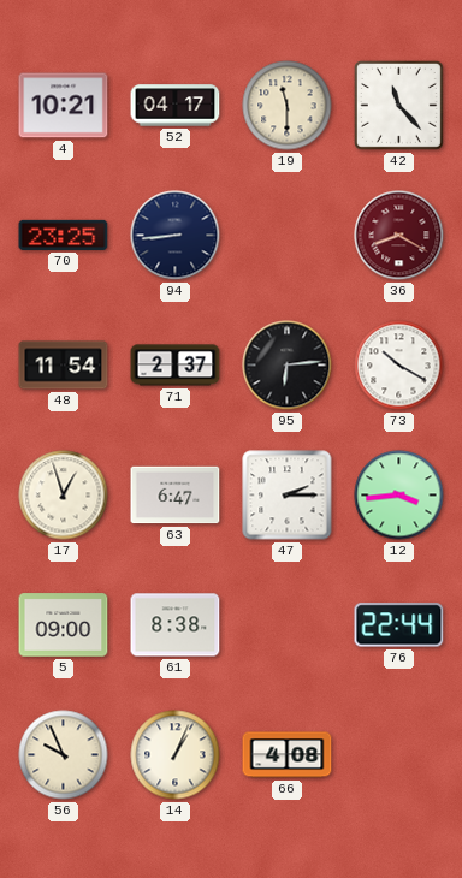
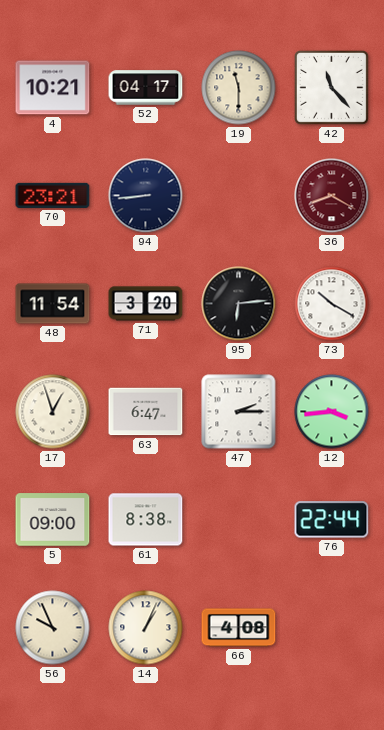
70: 23:25 -> 23:21 (53, 195)
71: 2:37 -> 3:20 (146, 304)
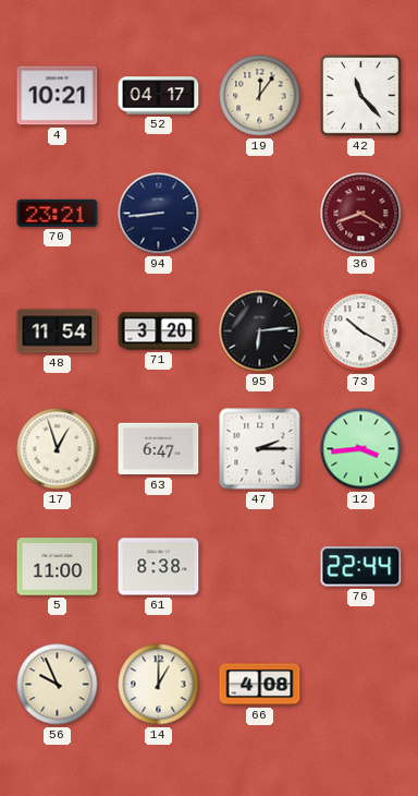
19: 11:30 -> 12:06 (260, 96)
5: 09:00 -> 11:00 (58, 567)
14: 1:04 -> 1:00 (159, 685)
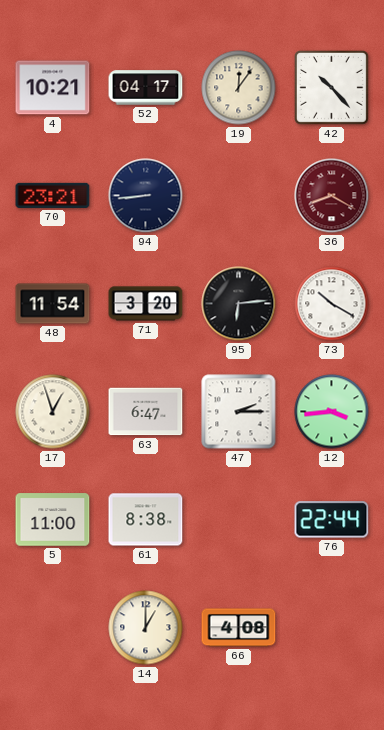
42: 11:23 -> 10:23 (331, 87)
56: 9:56 -> none (58, 685)
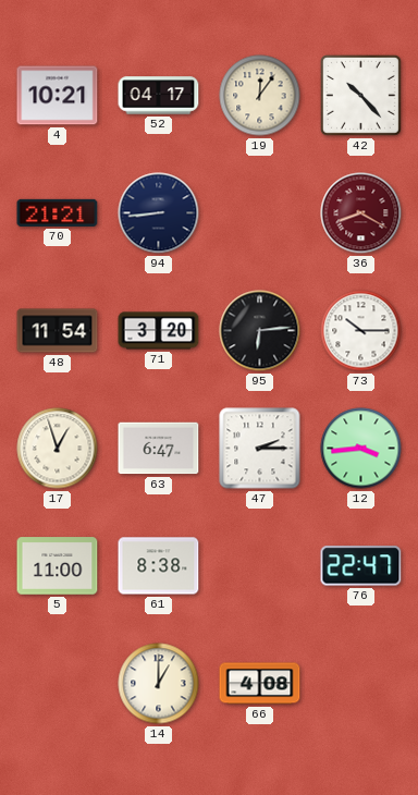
70: 23:21 -> 21:21 (58, 212)
73: 10:20 -> 10:15 (361, 331)
76: 22:44 -> 22:47 (361, 566)
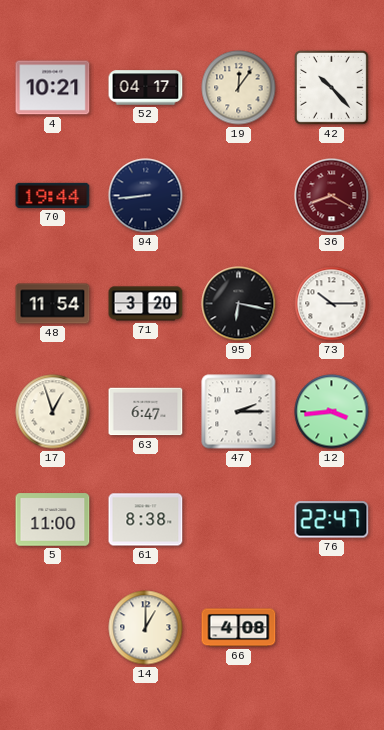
70: 21:21 -> 19:44 (53, 195)
95: 6:14 -> 6:17 (239, 304)
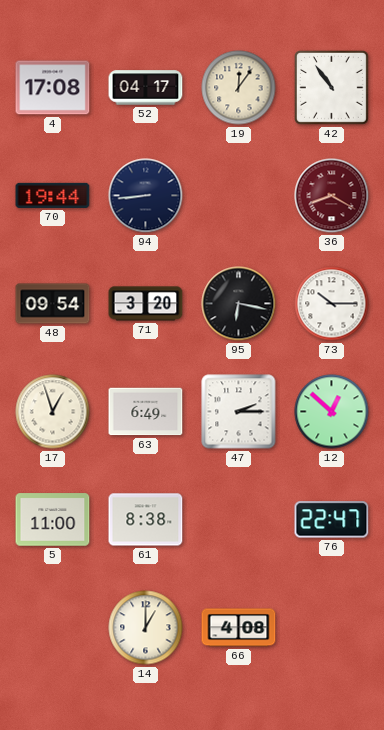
4: 10:21 -> 17:08 (53, 88)
42: 10:23 -> 10:54 (331, 87)
48: 11:54 -> 09:54 (53, 304)
63: 6:47 -> 6:49 (146, 412)
12: 3:44 -> 12:52 (332, 412)
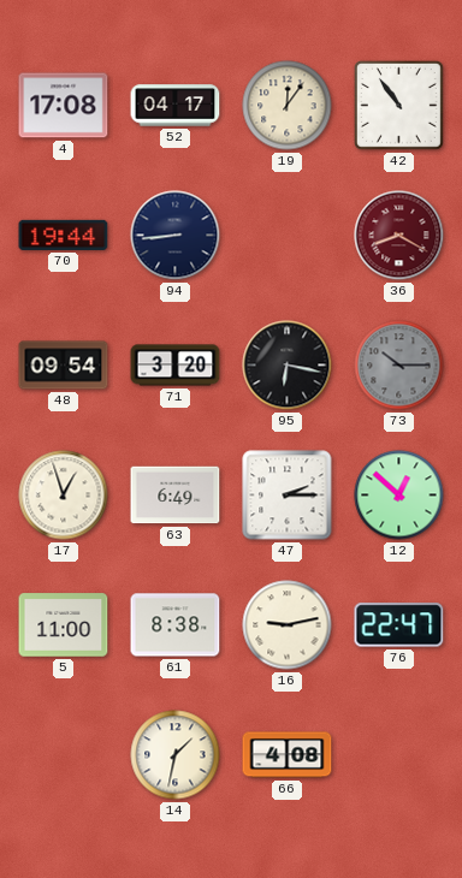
73 dial: white -> grey (399, 366)
16: none -> 9:13 (288, 625)
14: 1:00 -> 1:32 (176, 755)
